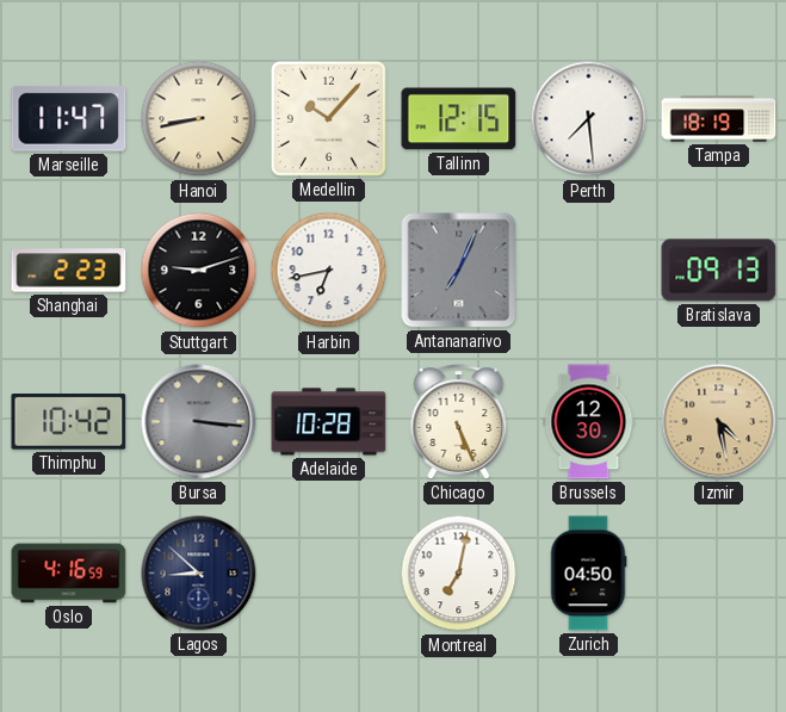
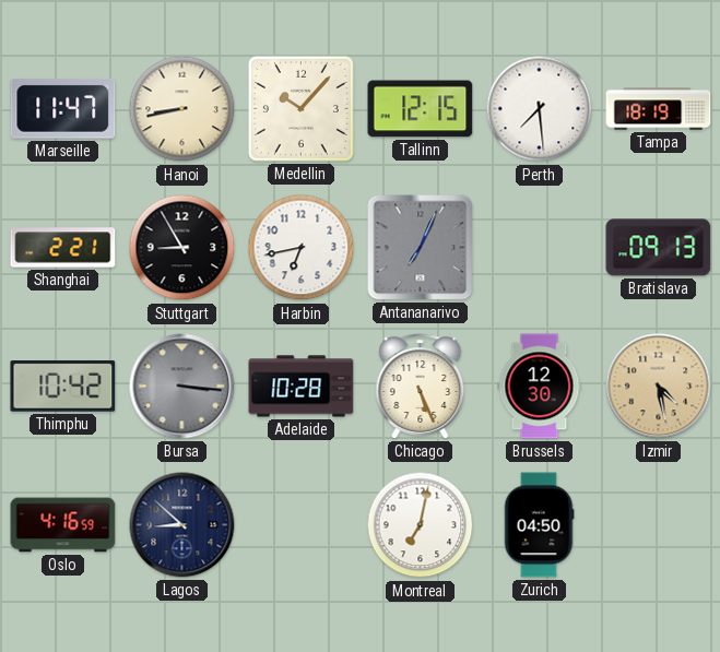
Shanghai: 2:23 -> 2:21 (63, 248)
Stuttgart: 9:12 -> 8:55 (182, 248)
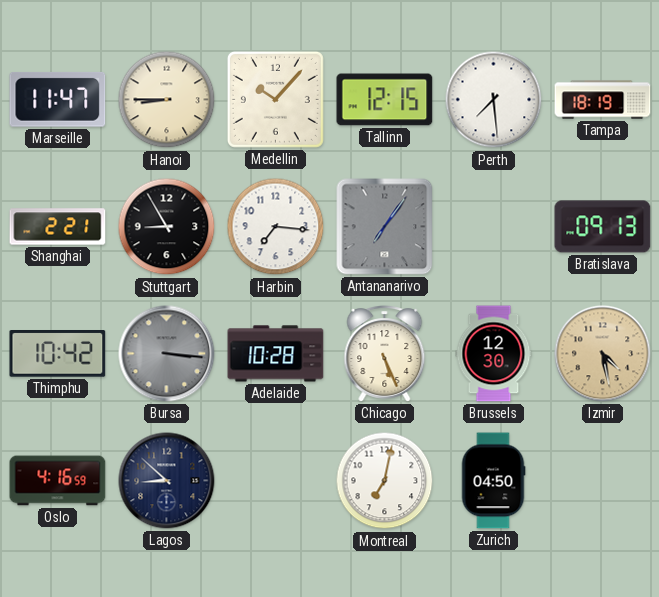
Hanoi: 8:43 -> 8:45 (167, 100)
Harbin: 6:43 -> 7:16 (276, 227)
Antananarivo: 7:04 -> 7:06 (385, 227)
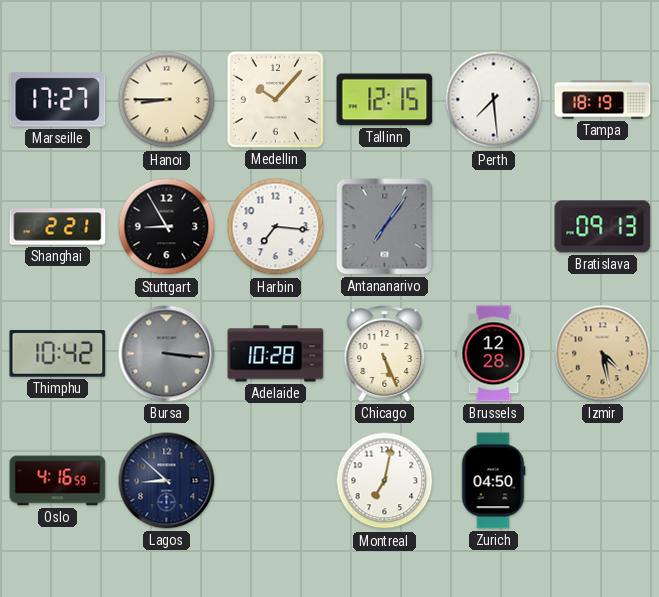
Marseille: 11:47 -> 17:27 (58, 100)
Brussels: 12:30 -> 12:28 (494, 354)
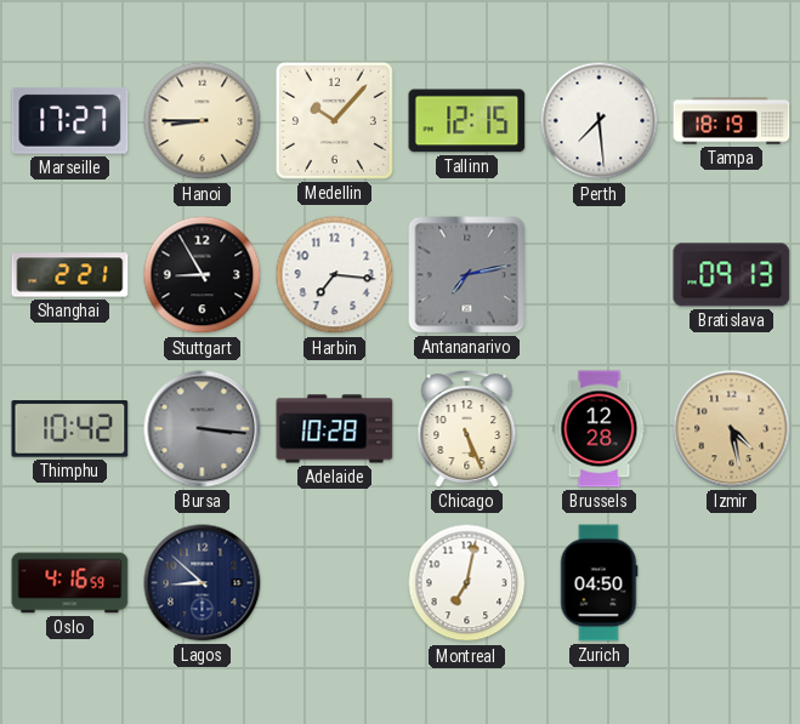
Antananarivo: 7:06 -> 7:13 (467, 275)
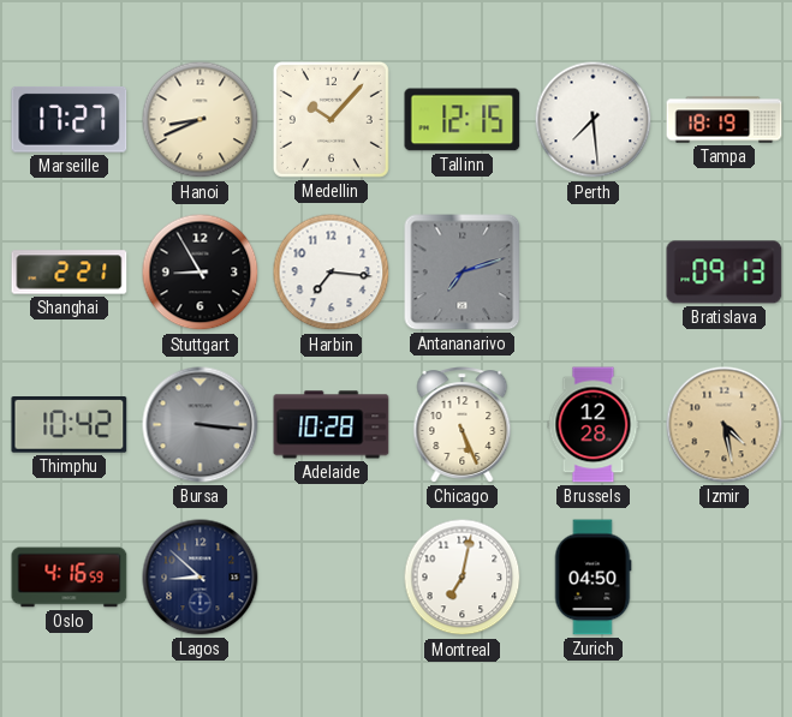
Hanoi: 8:45 -> 8:41 (201, 120)
Antananarivo: 7:13 -> 7:12 (463, 273)
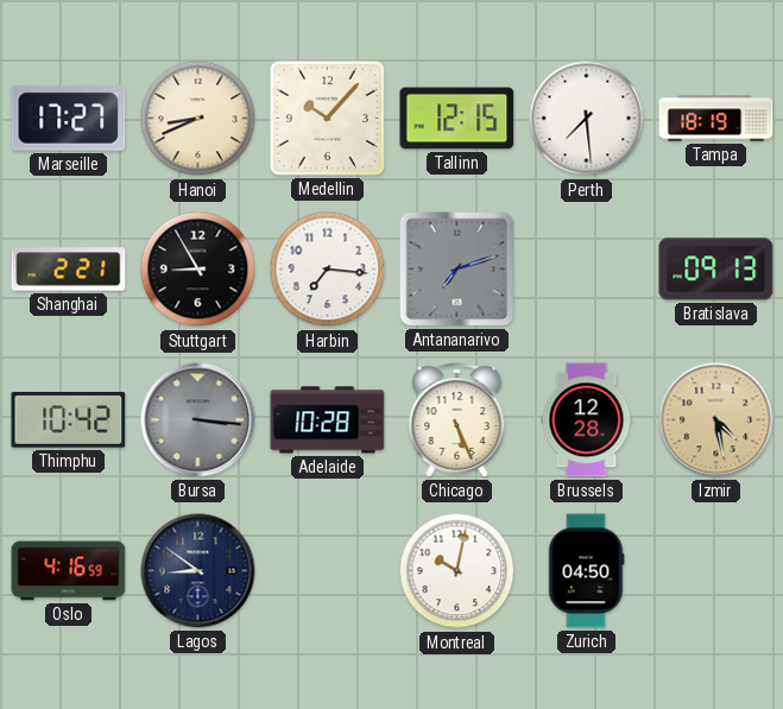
Lagos: 8:52 -> 8:51 (198, 571)
Montreal: 7:02 -> 10:02 (457, 571)
